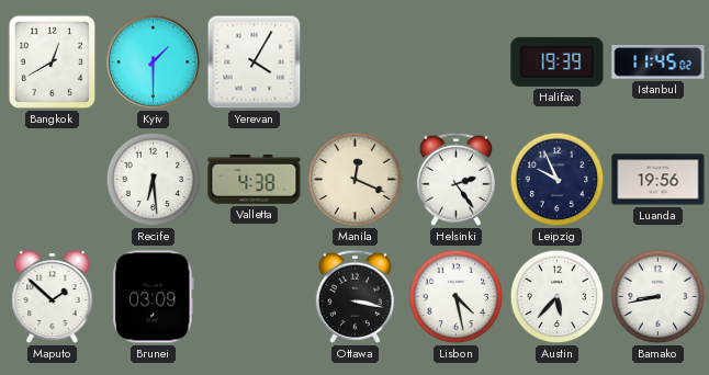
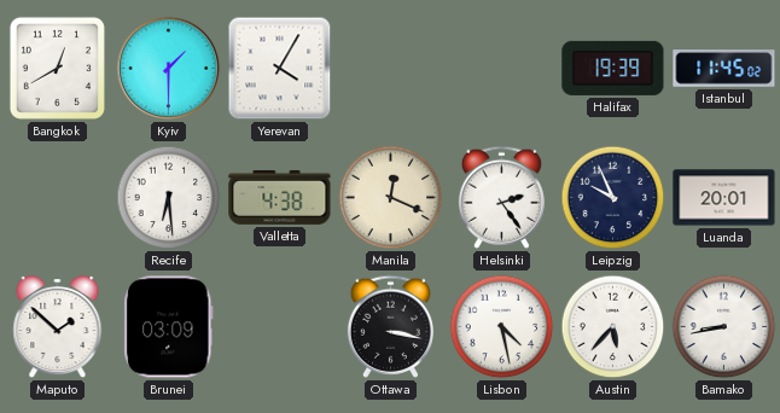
Luanda: 19:56 -> 20:01 (724, 198)
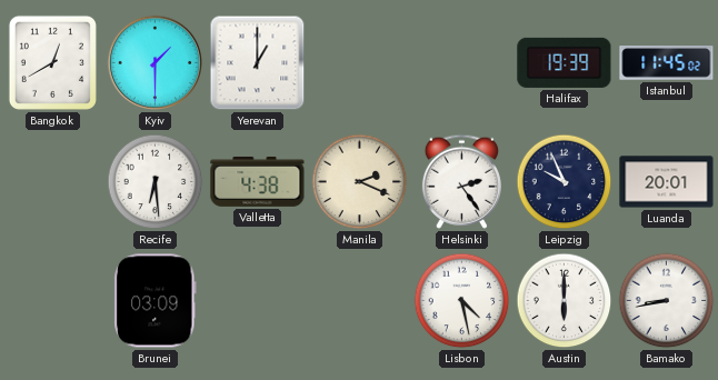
Yerevan: 4:05 -> 1:00 (258, 63)
Manila: 12:19 -> 2:19 (360, 182)
Maputo: 1:52 -> none (58, 327)
Ottawa: 3:17 -> none (390, 326)
Austin: 5:37 -> 6:00 (565, 301)
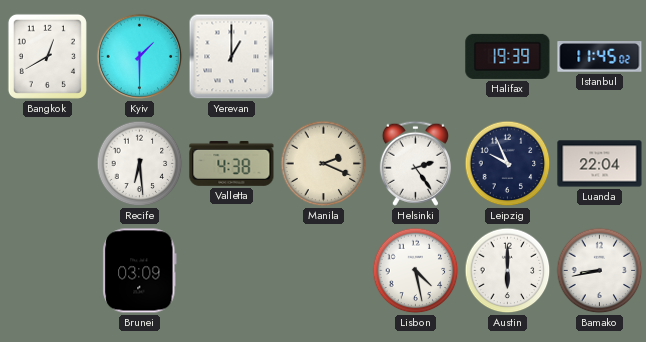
Luanda: 20:01 -> 22:04 (600, 164)
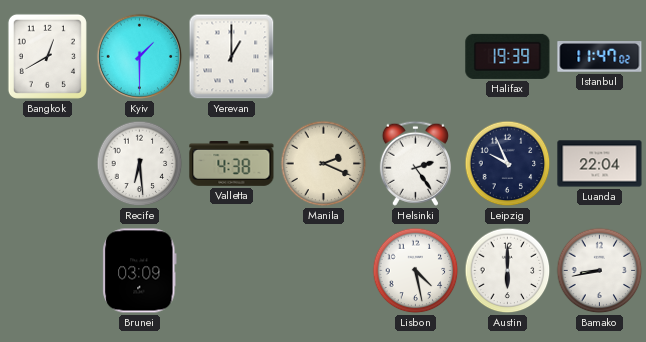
Istanbul: 11:45 -> 11:47 (600, 57)
